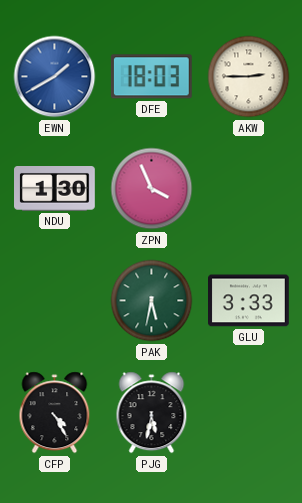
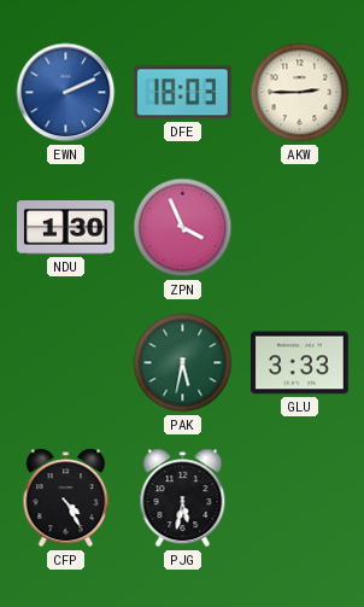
EWN: 1:40 -> 2:11 (66, 93)
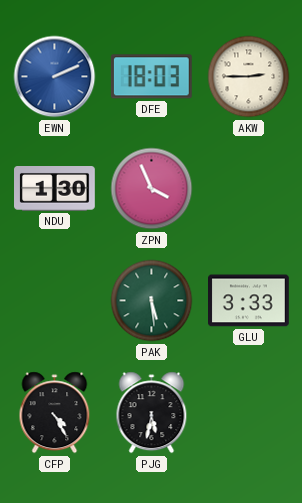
PAK: 5:32 -> 5:29 (152, 301)
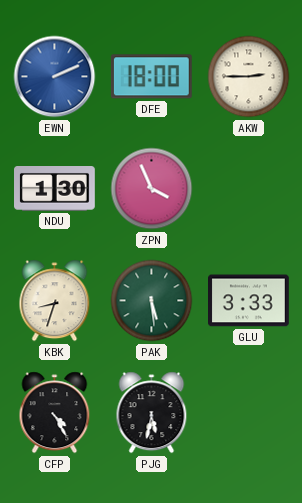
DFE: 18:03 -> 18:00 (151, 77)
KBK: none -> 8:33 (55, 301)
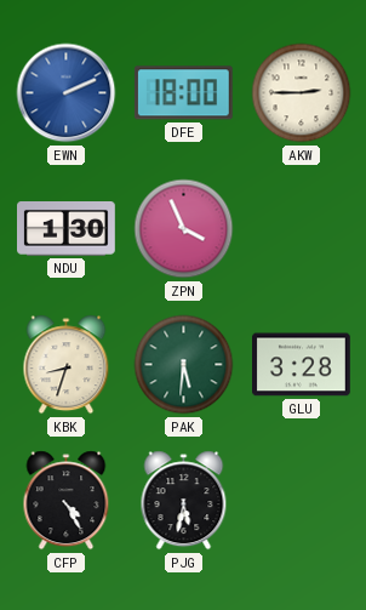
PAK: 5:29 -> 5:31 (184, 365)
GLU: 3:33 -> 3:28 (302, 365)
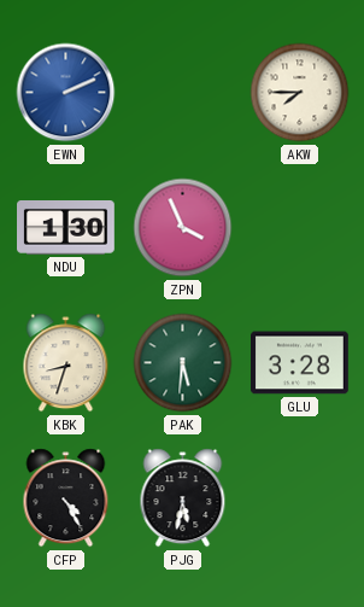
DFE: 18:00 -> none (183, 93)
AKW: 2:45 -> 7:45 (300, 93)
